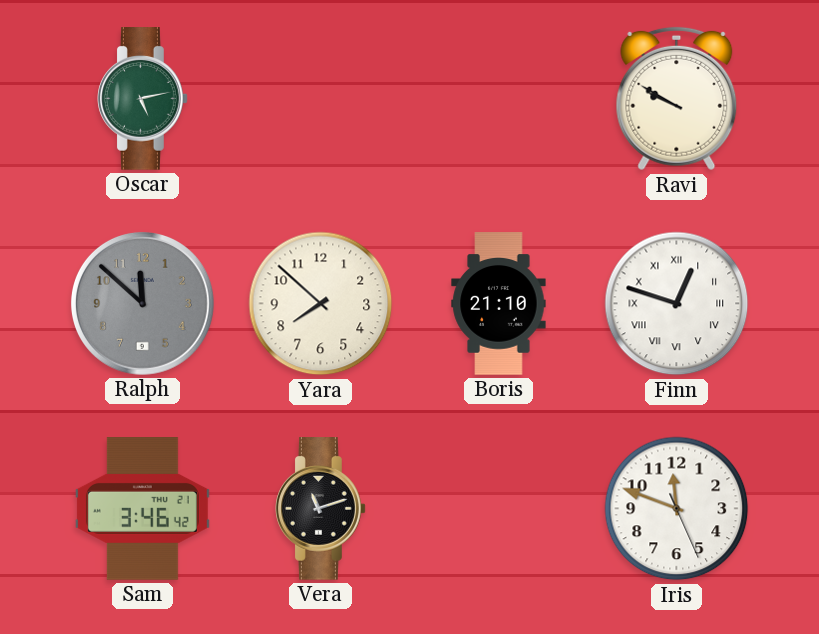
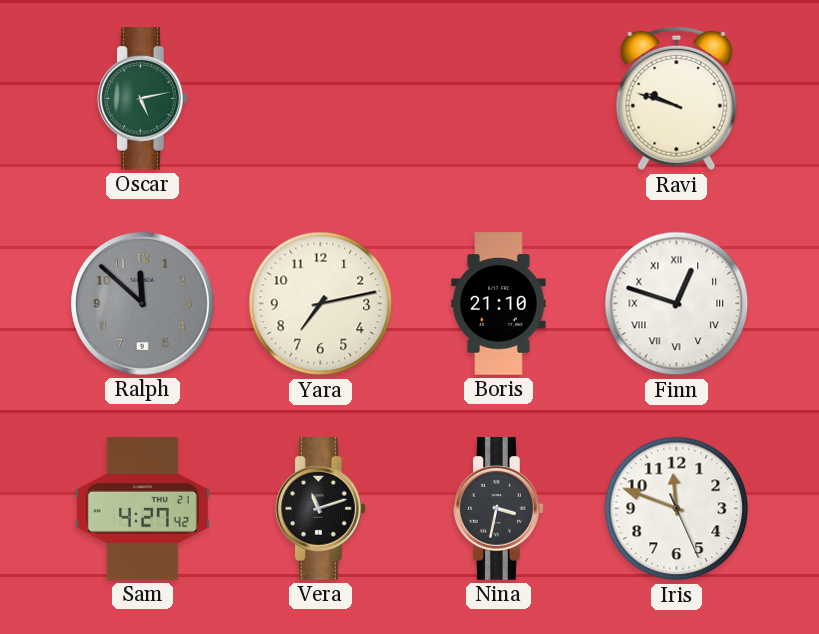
Ravi: 9:50 -> 9:48 (677, 99)
Yara: 7:52 -> 7:13 (321, 304)
Sam: 3:46 -> 4:27 (142, 509)
Nina: none -> 3:32 (499, 509)
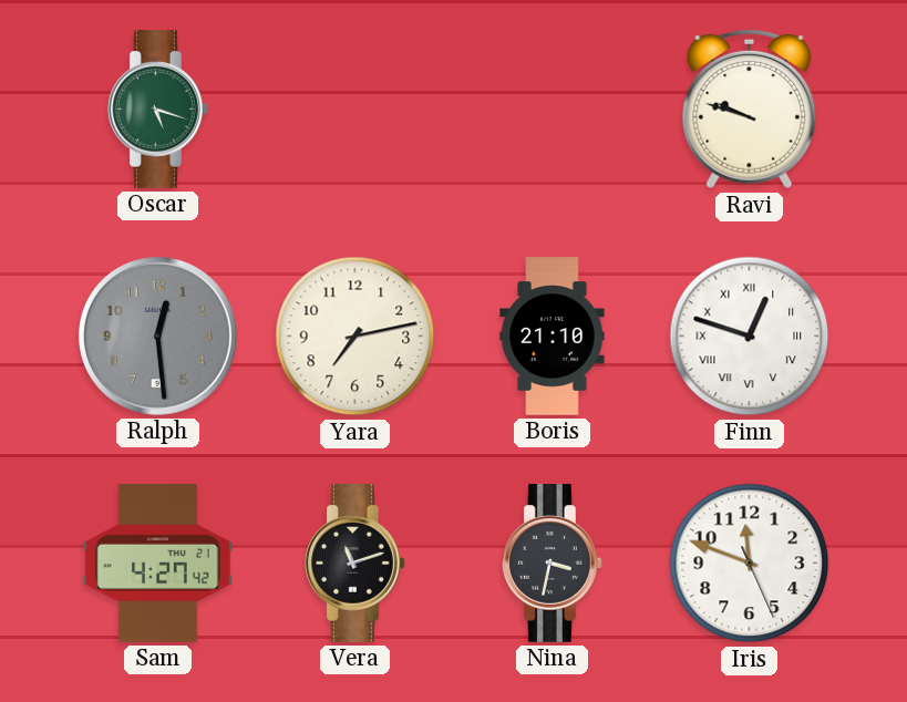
Oscar: 5:13 -> 5:18 (158, 110)
Ralph: 11:52 -> 12:29 (157, 335)
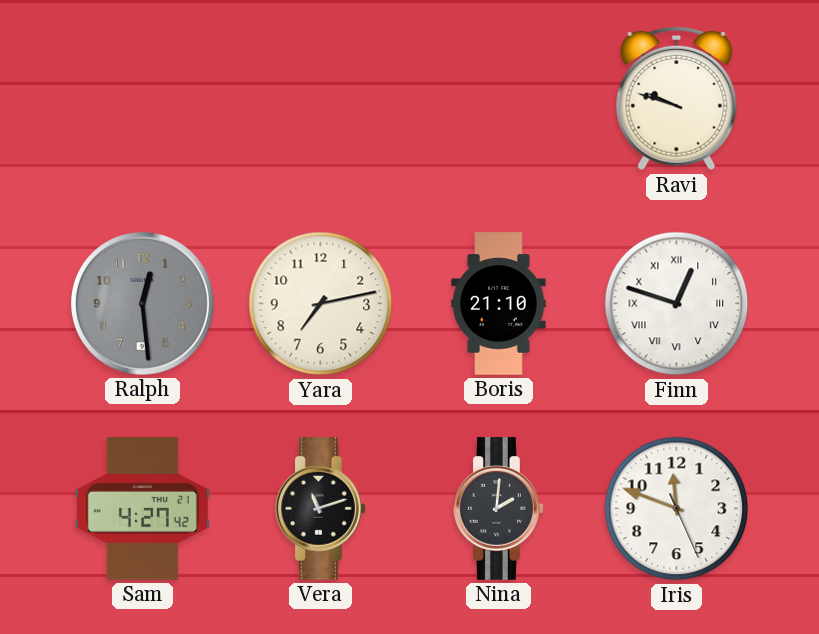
Oscar: 5:18 -> none (158, 110)
Nina: 3:32 -> 2:01 (499, 509)
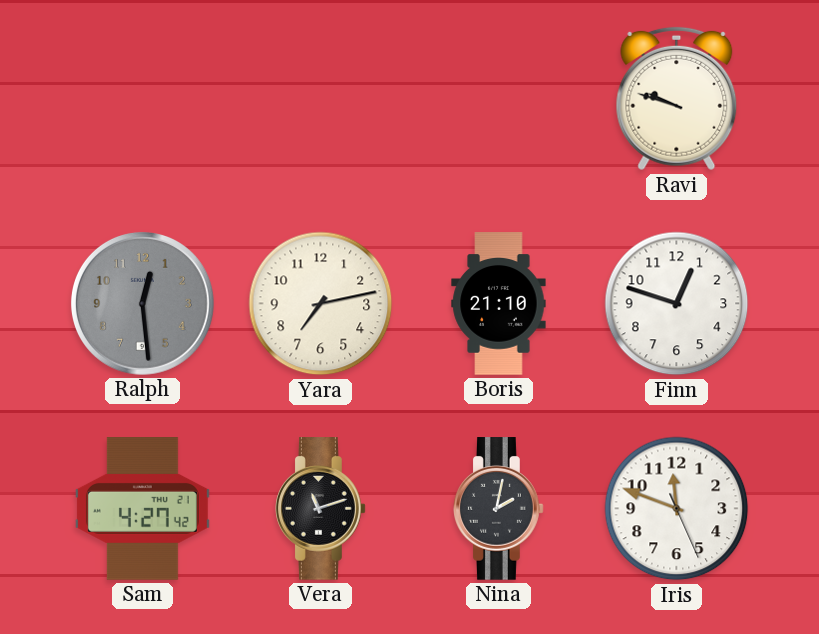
Finn numerals: Roman -> Arabic (677, 304)
Nina: 2:01 -> 2:02 (499, 509)
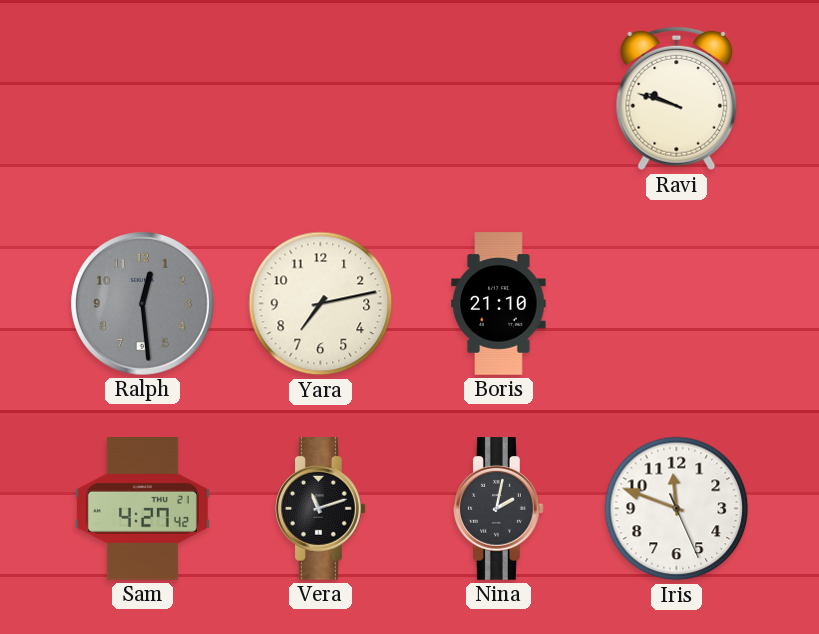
Finn: 12:48 -> none (677, 304)
